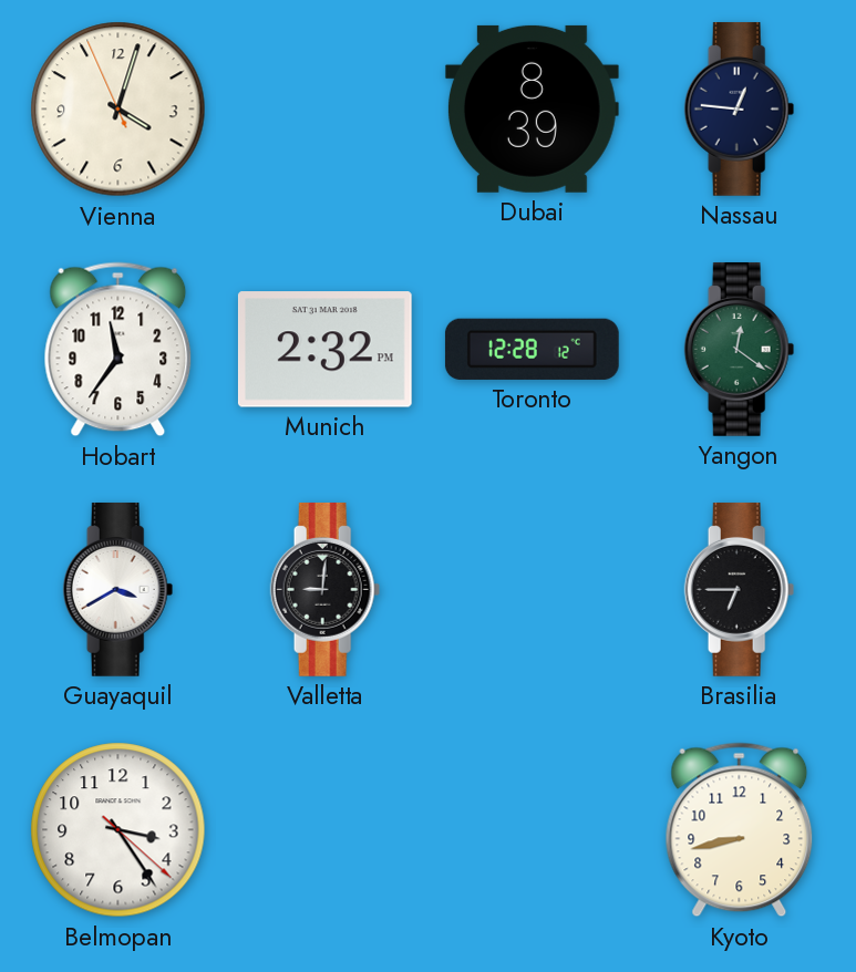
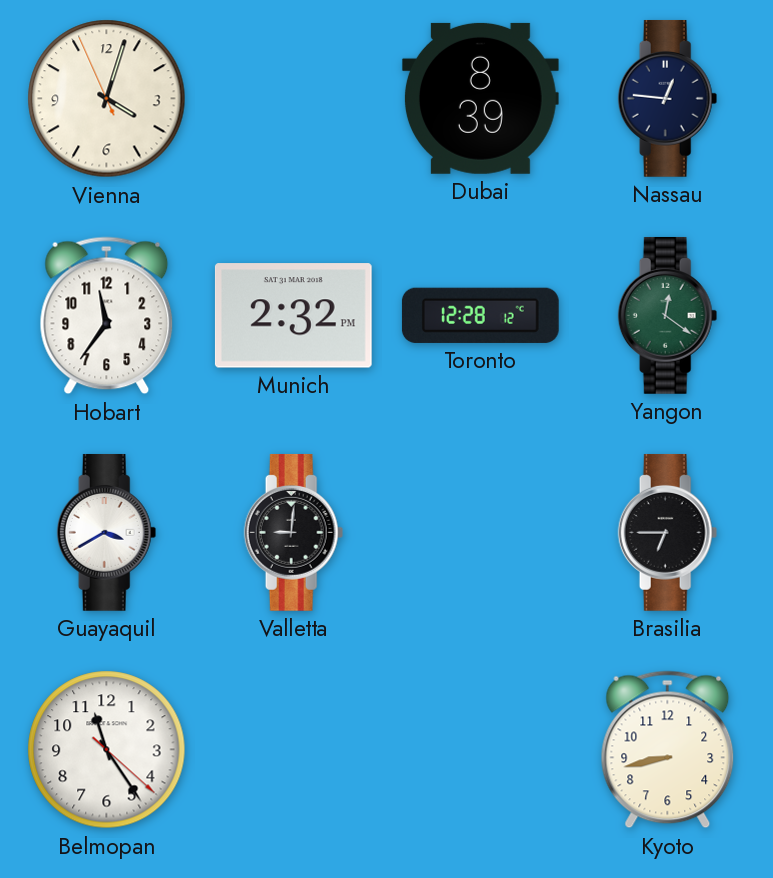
Belmopan: 3:24 -> 11:24 (107, 750)
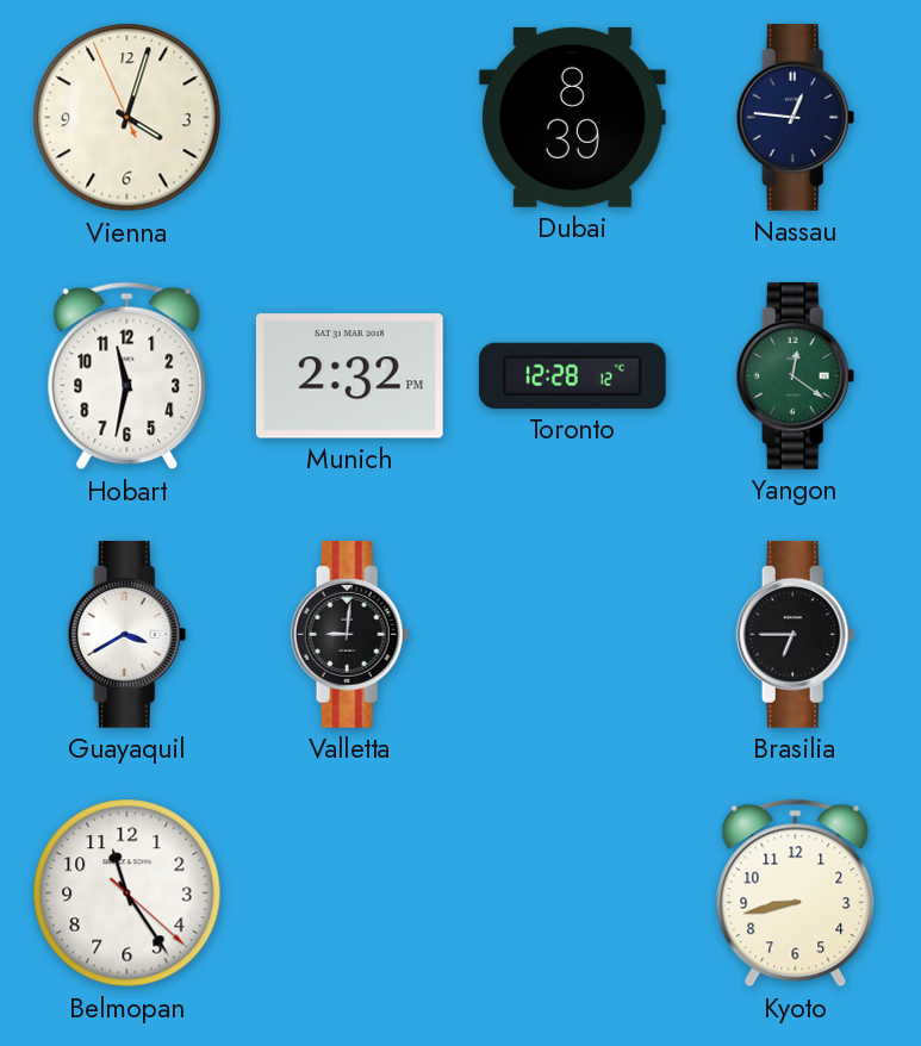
Hobart: 11:36 -> 11:32 (127, 376)
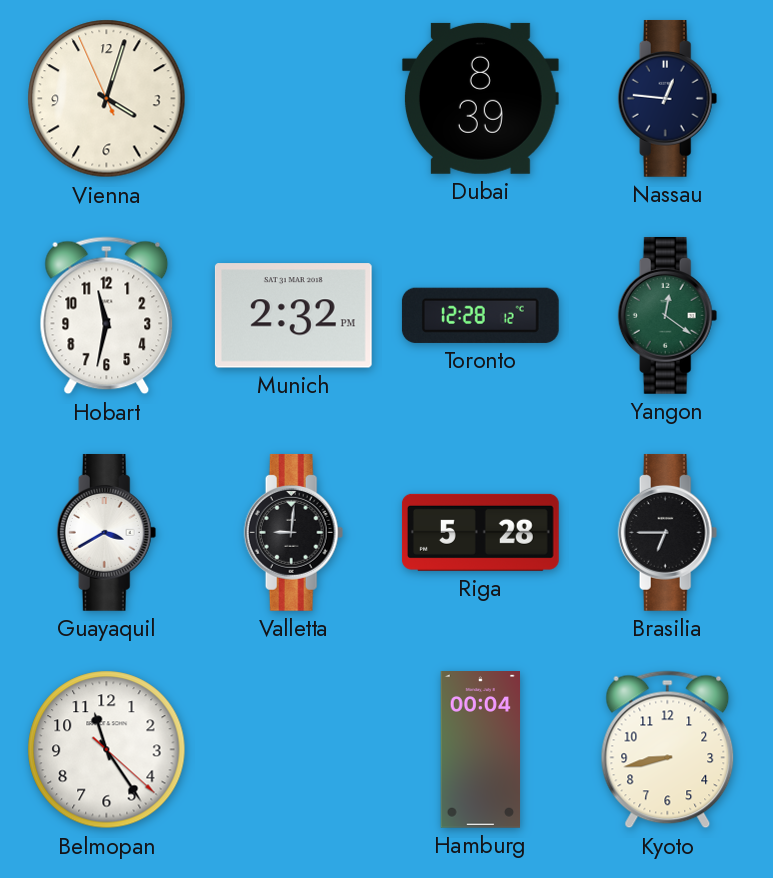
Riga: none -> 5:28 (480, 532)
Hamburg: none -> 00:04 (481, 750)
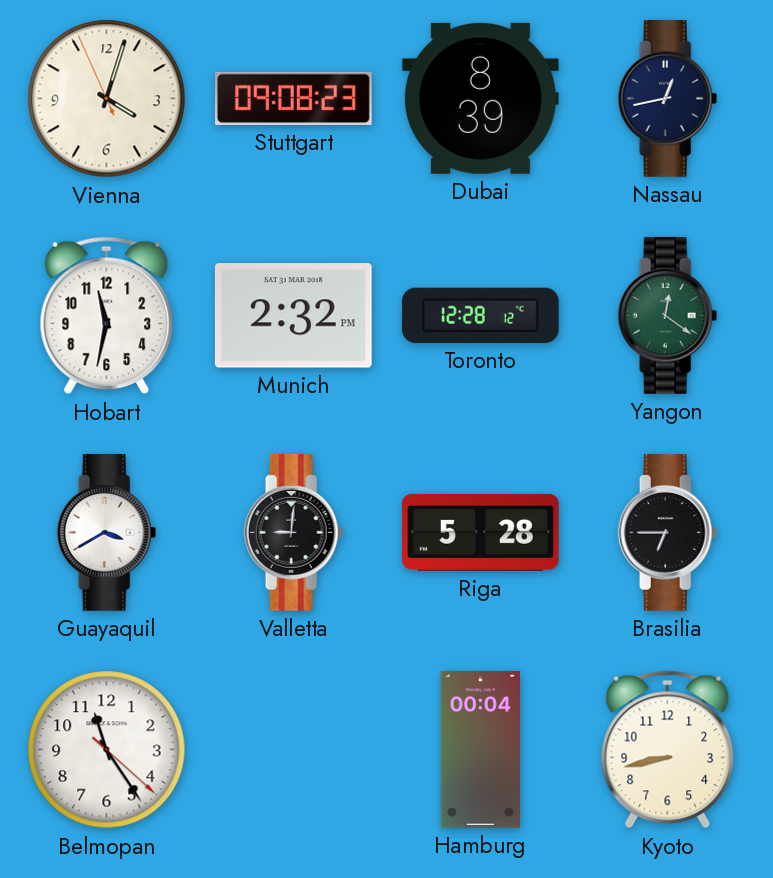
Stuttgart: none -> 09:08 (294, 98)
Nassau: 12:46 -> 12:43 (668, 99)
